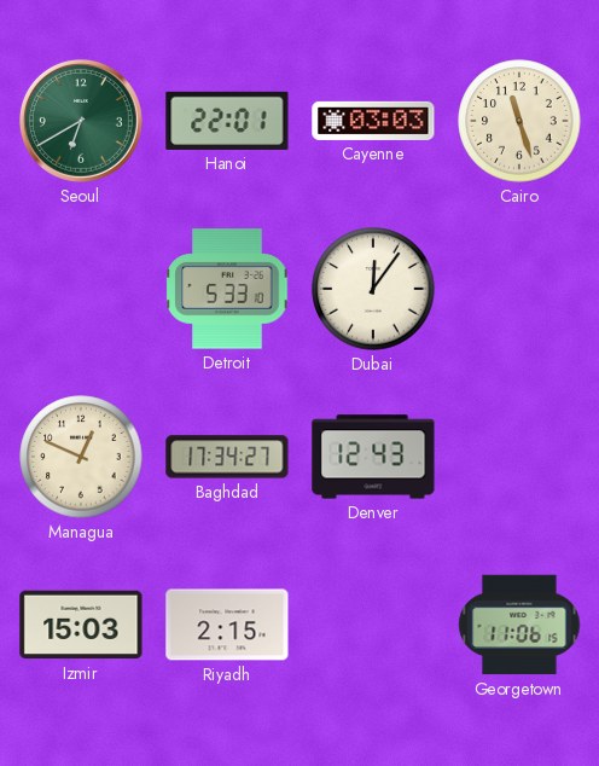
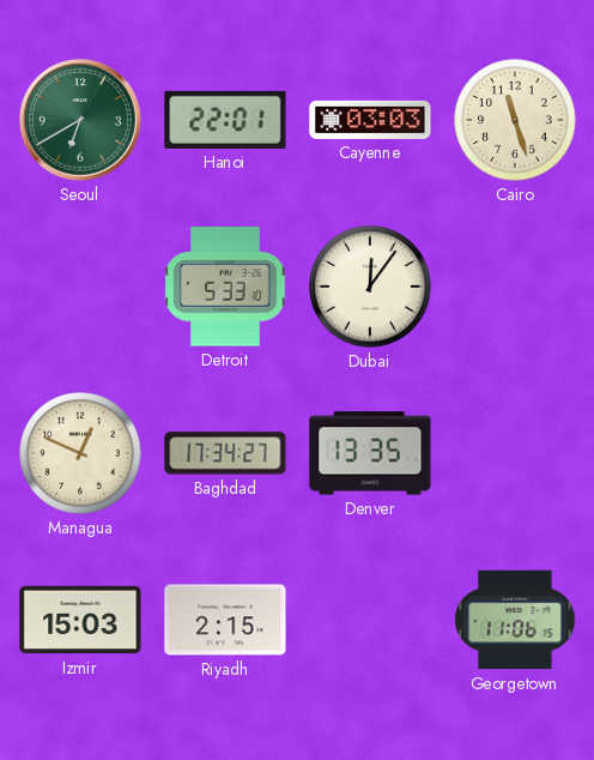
Denver: 12:43 -> 13:35 (370, 453)
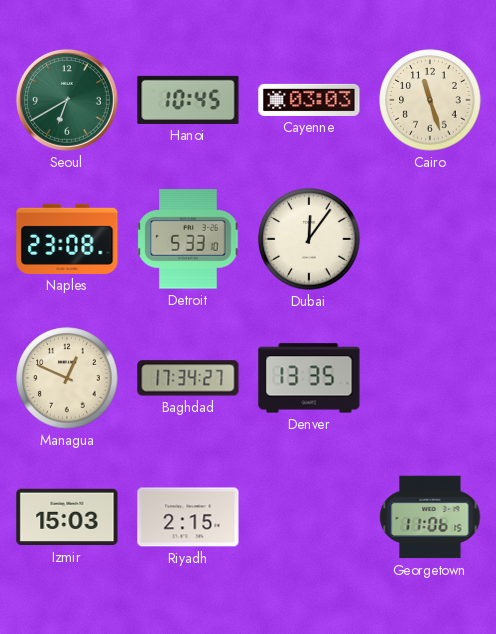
Hanoi: 22:01 -> 10:45 (188, 100)
Naples: none -> 23:08 (67, 239)
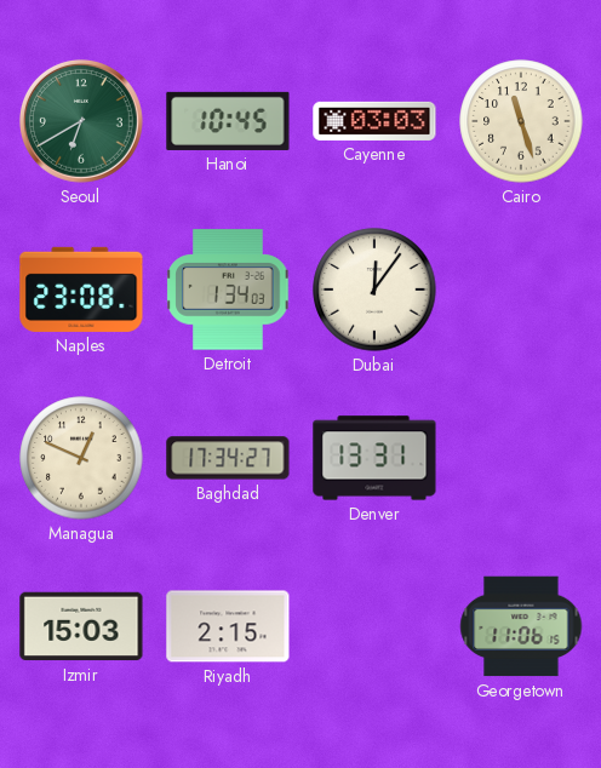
Detroit: 5:33 -> 1:34 (228, 290)
Denver: 13:35 -> 13:31 (374, 458)
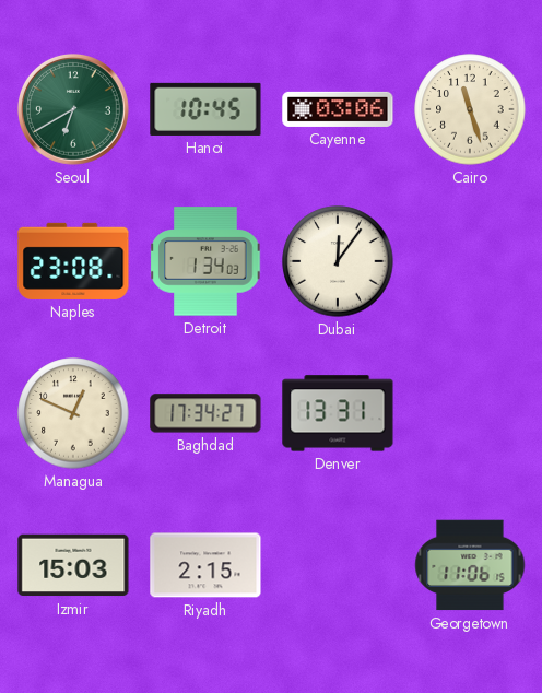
Cayenne: 03:03 -> 03:06 (338, 109)
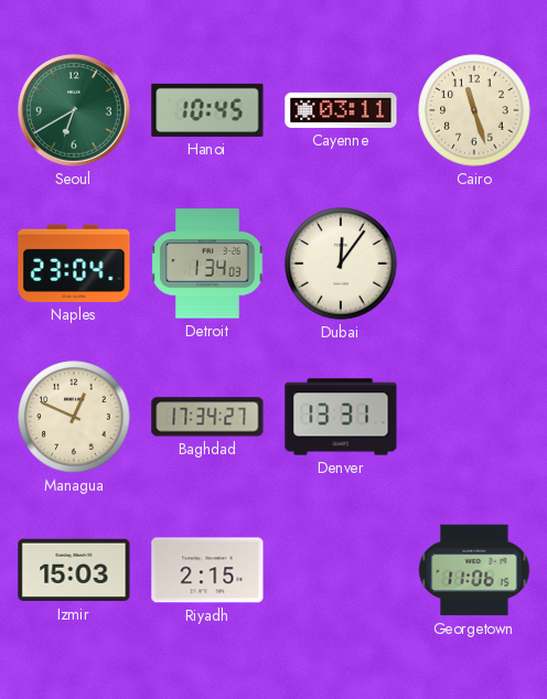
Cayenne: 03:06 -> 03:11 (341, 110)
Naples: 23:08 -> 23:04 (74, 264)
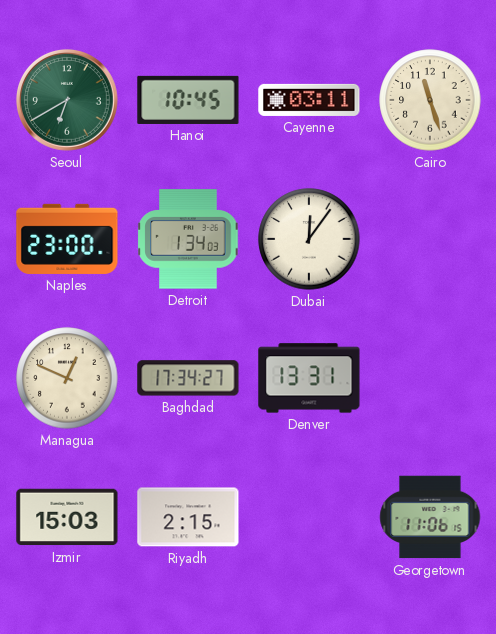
Naples: 23:04 -> 23:00 (67, 239)
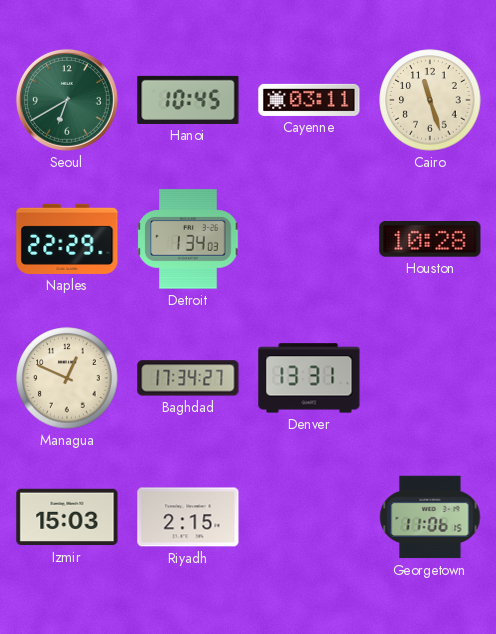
Naples: 23:00 -> 22:29 (67, 239)
Dubai: 12:06 -> none (309, 239)
Houston: none -> 10:28 (430, 239)
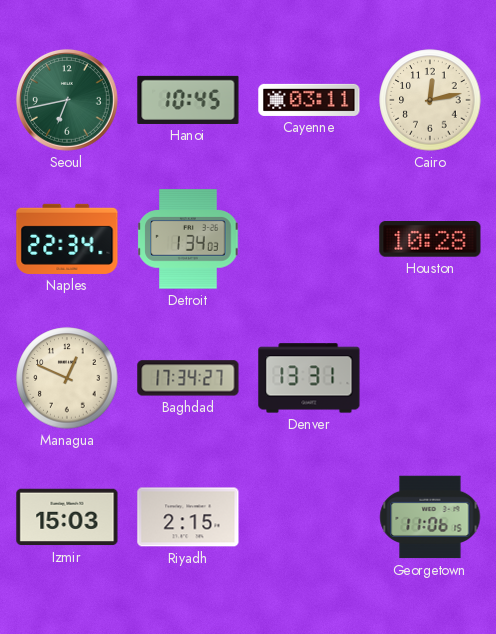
Seoul: 6:40 -> 6:43 (67, 100)
Cairo: 11:27 -> 12:13 (430, 100)
Naples: 22:29 -> 22:34 (67, 239)
